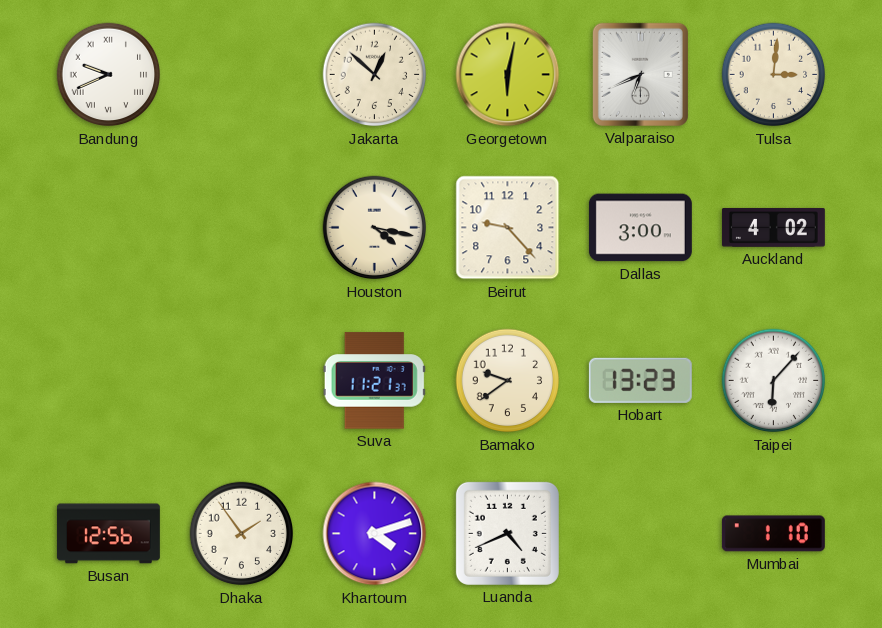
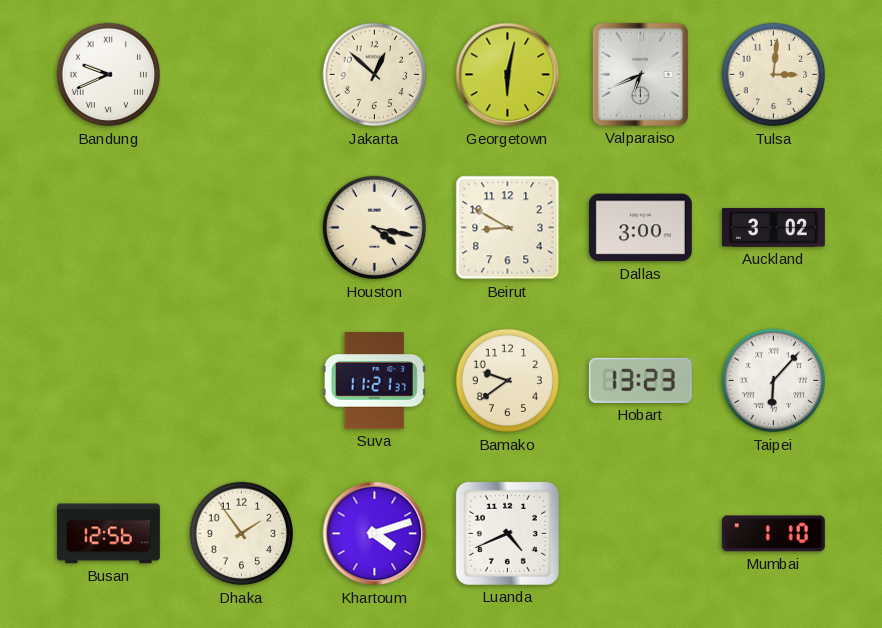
Beirut: 9:23 -> 8:50 (508, 228)
Auckland: 4:02 -> 3:02 (773, 227)
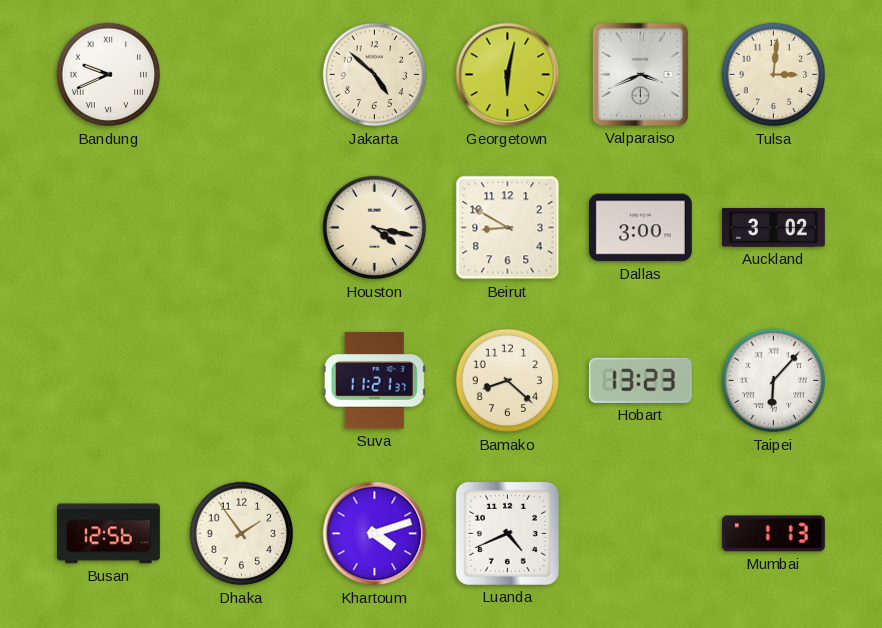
Jakarta: 12:52 -> 4:52 (375, 75)
Valparaiso: 6:41 -> 3:41 (640, 74)
Bamako: 9:39 -> 8:22 (508, 381)
Mumbai: 1:10 -> 1:13 (773, 534)
